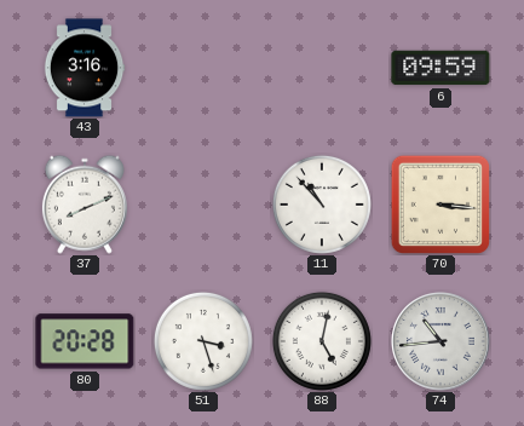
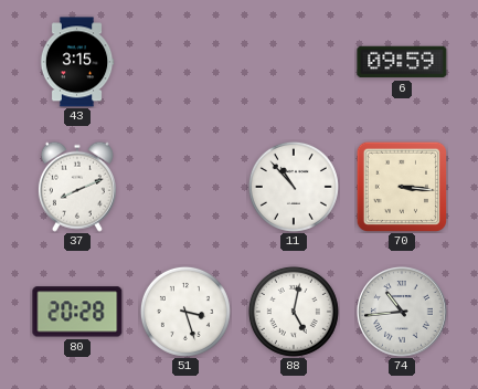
43: 3:16 -> 3:15 (77, 62)
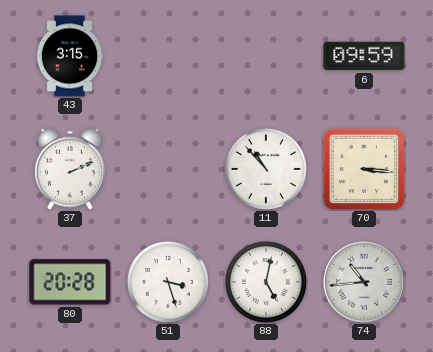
37: 8:11 -> 2:11 (70, 169)
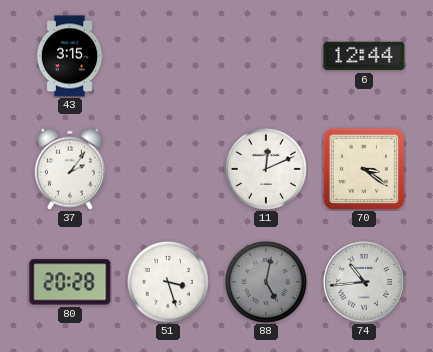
6: 09:59 -> 12:44 (364, 56)
37: 2:11 -> 2:06 (70, 169)
11: 10:53 -> 12:11 (266, 169)
70: 3:16 -> 3:21 (363, 168)
88 dial: white -> grey (266, 282)
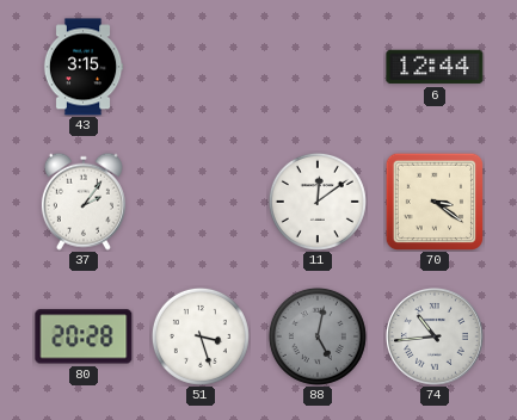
11: 12:11 -> 12:09 (318, 202)
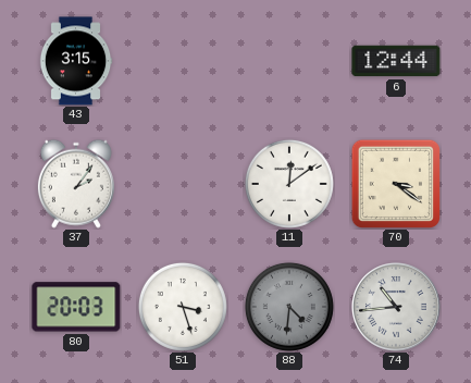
80: 20:28 -> 20:03 (76, 307)
88: 5:02 -> 4:31 (289, 307)
